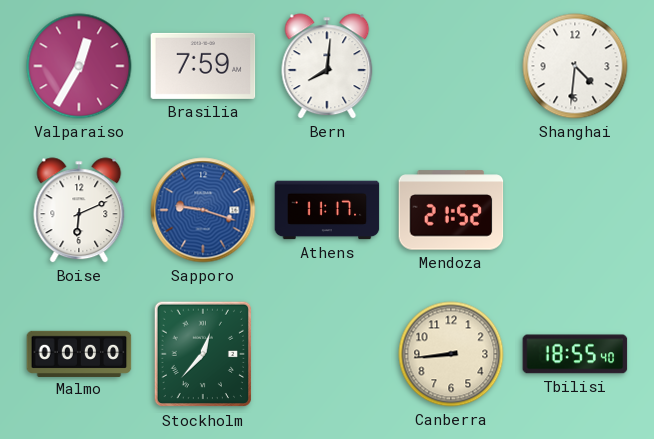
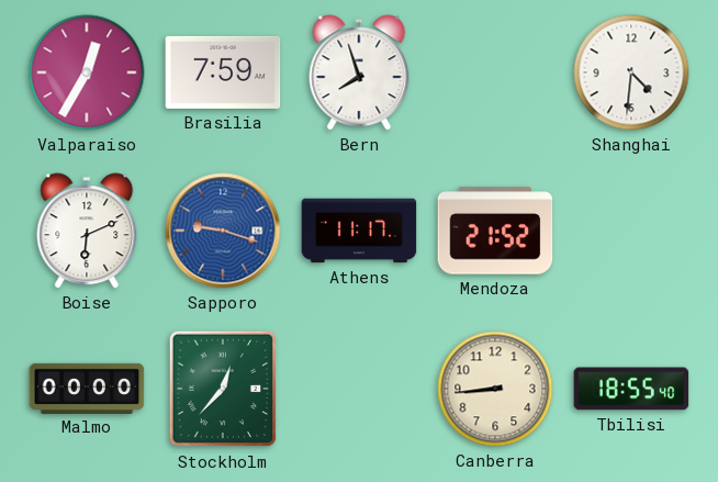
Bern: 8:01 -> 7:57 (359, 72)
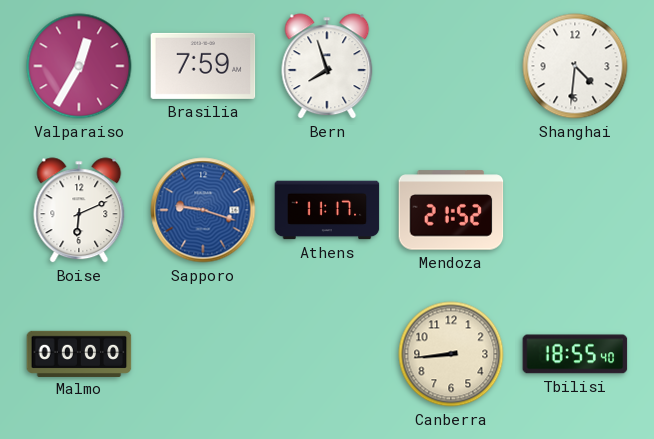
Stockholm: 12:37 -> none (222, 389)
